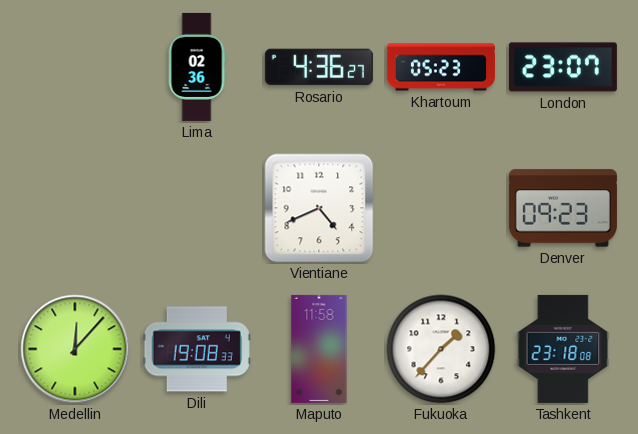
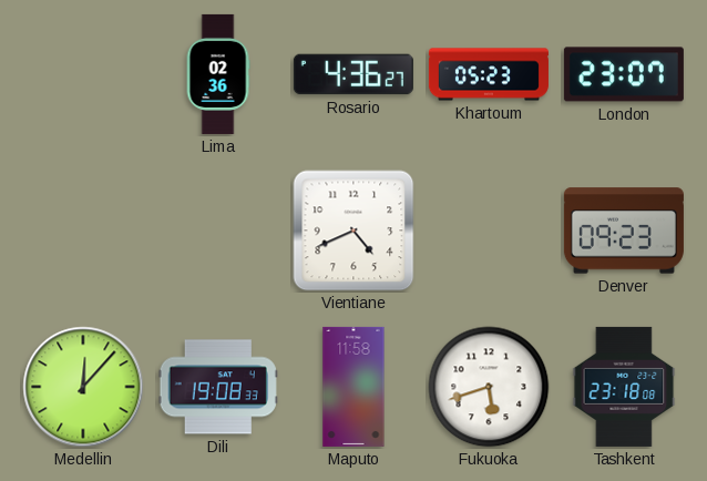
Fukuoka: 1:37 -> 5:42 (489, 387)
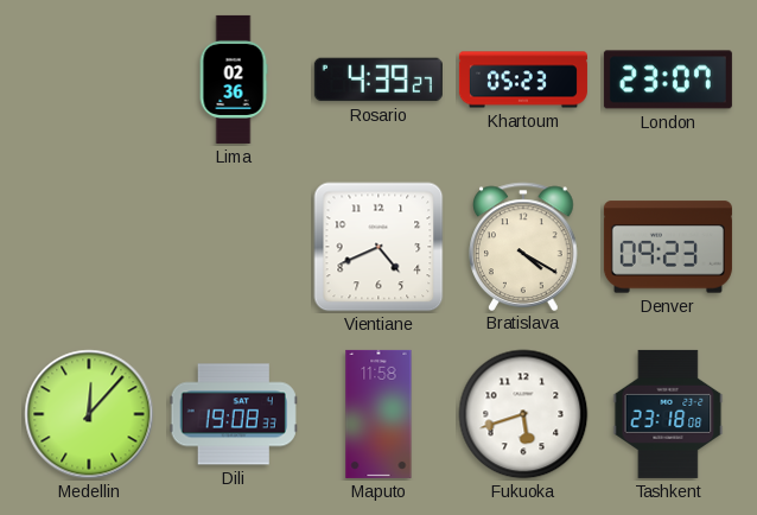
Rosario: 4:36 -> 4:39 (378, 80)
Bratislava: none -> 4:20 (524, 246)
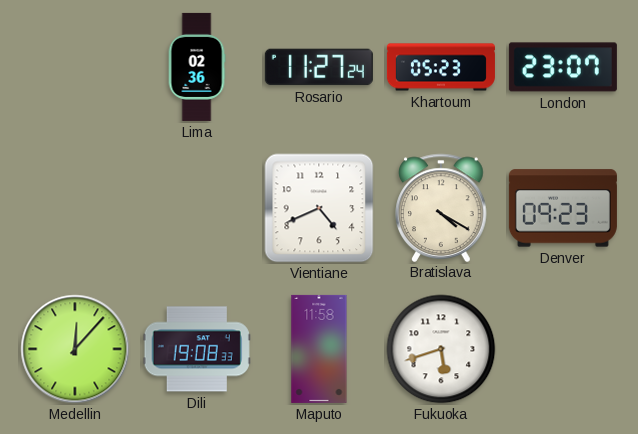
Rosario: 4:39 -> 11:27 (319, 67)
Tashkent: 23:18 -> none (668, 414)
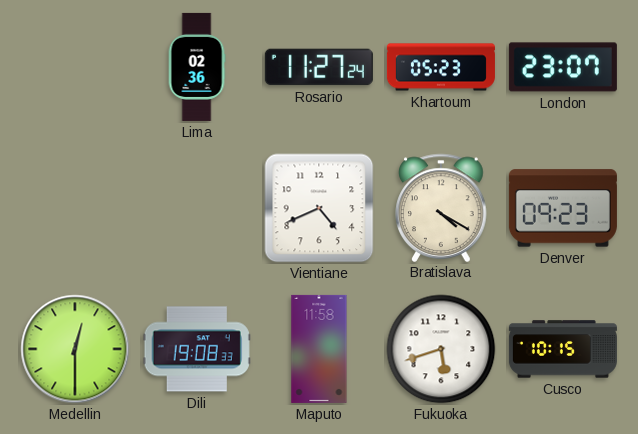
Medellin: 12:07 -> 12:30 (75, 349)
Cusco: none -> 10:15 (563, 349)
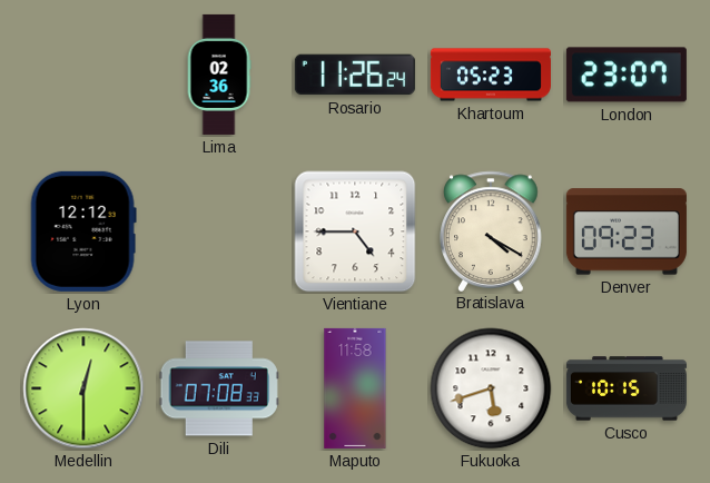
Rosario: 11:27 -> 11:26 (355, 75)
Lyon: none -> 12:12 (83, 231)
Vientiane: 4:41 -> 4:45 (355, 231)
Dili: 19:08 -> 07:08 (219, 388)
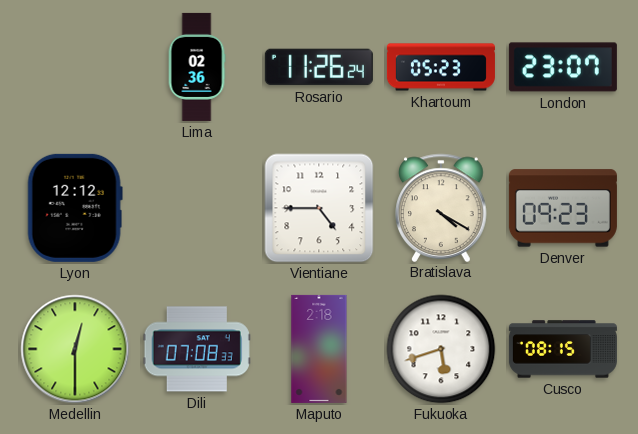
Maputo: 11:58 -> 2:18 (319, 349)
Cusco: 10:15 -> 08:15 (563, 349)
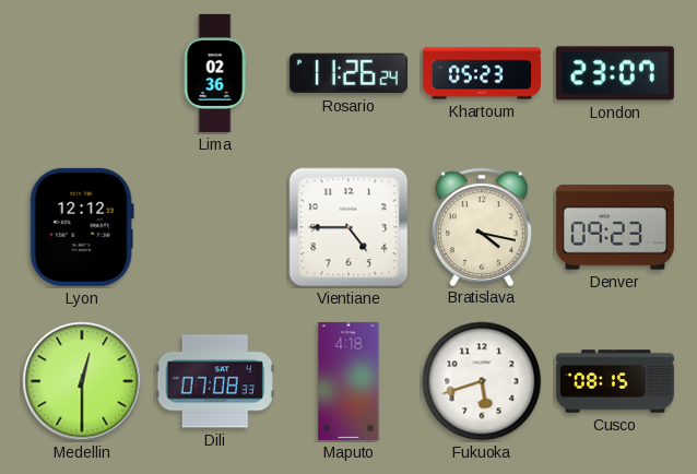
Bratislava: 4:20 -> 4:17 (483, 226)
Maputo: 2:18 -> 4:18 (349, 381)
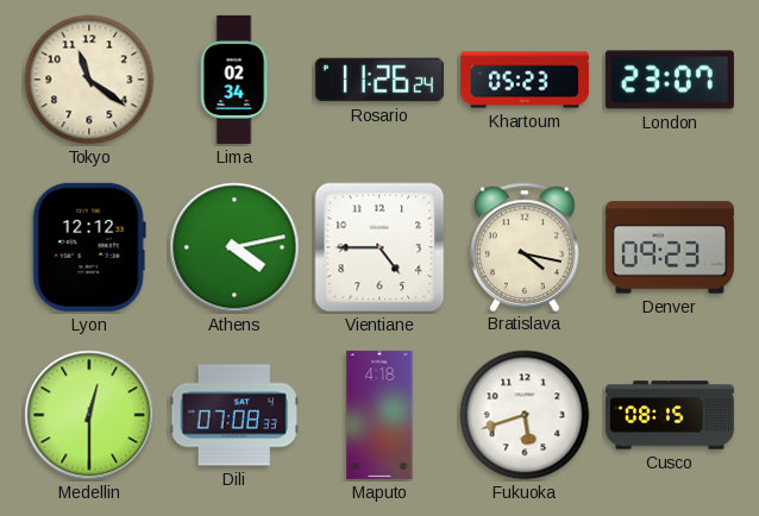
Tokyo: none -> 11:21 (89, 80)
Lima: 02:36 -> 02:34 (234, 80)
Athens: none -> 4:13 (234, 247)
